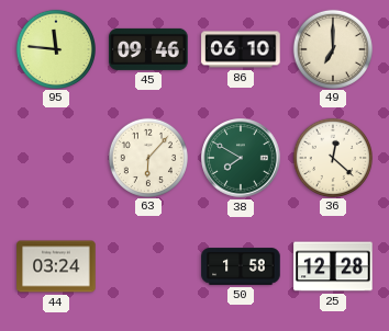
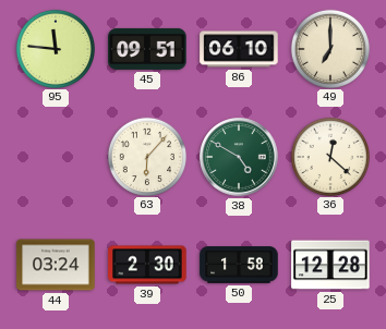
45: 09:46 -> 09:51 (147, 49)
38: 7:50 -> 4:50 (239, 157)
39: none -> 2:30 (147, 265)
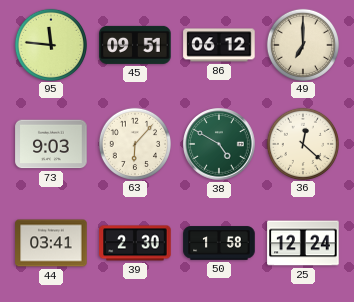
86: 06:10 -> 06:12 (219, 45)
73: none -> 9:03 (51, 144)
44: 03:24 -> 03:41 (51, 243)
25: 12:28 -> 12:24 (303, 243)
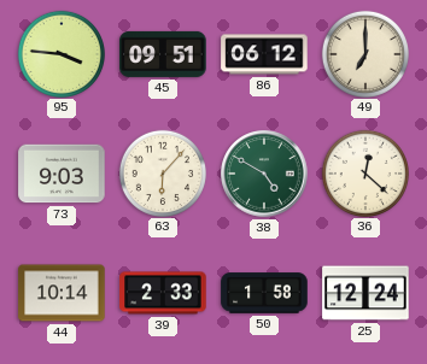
95: 11:46 -> 3:46 (60, 53)
44: 03:41 -> 10:14 (62, 293)
39: 2:30 -> 2:33 (163, 293)
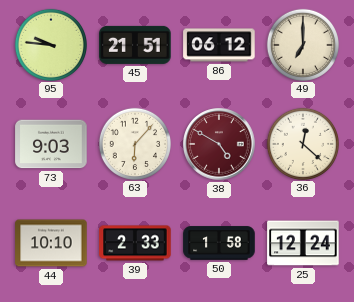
95: 3:46 -> 9:46 (50, 44)
45: 09:51 -> 21:51 (135, 45)
38 dial: green -> burgundy (219, 144)
44: 10:14 -> 10:10 (51, 243)
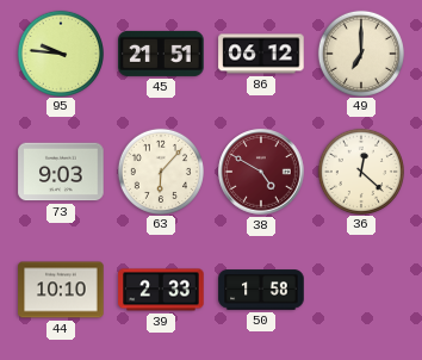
25: 12:24 -> none (303, 243)
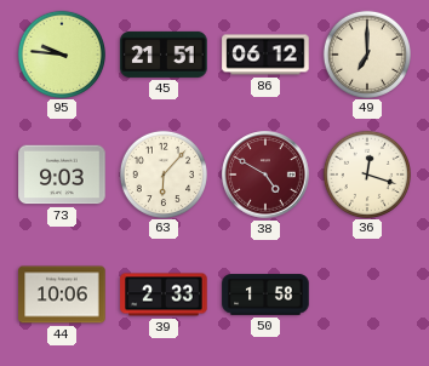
36: 12:22 -> 12:18 (366, 173)
44: 10:10 -> 10:06 (62, 294)
